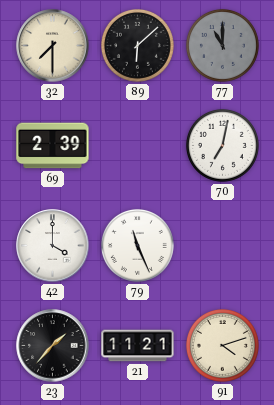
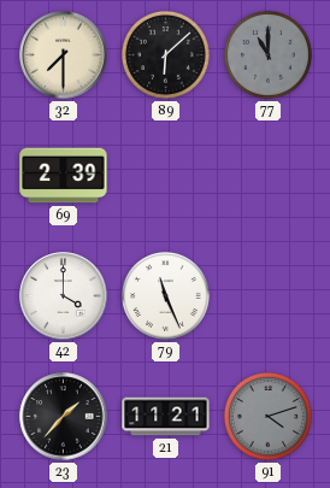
70: 7:02 -> none (222, 145)
91 dial: cream -> grey (267, 416)
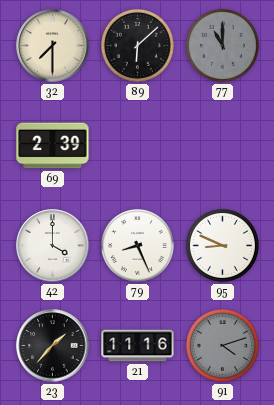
79: 11:26 -> 8:26 (137, 245)
95: none -> 8:49 (222, 245)
21: 11:21 -> 11:16 (138, 346)
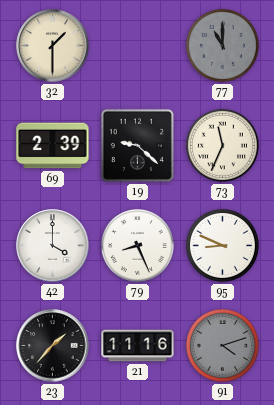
32: 7:30 -> 1:30 (53, 46)
89: 6:08 -> none (137, 45)
19: none -> 9:22 (137, 145)
73: none -> 11:34 (222, 145)
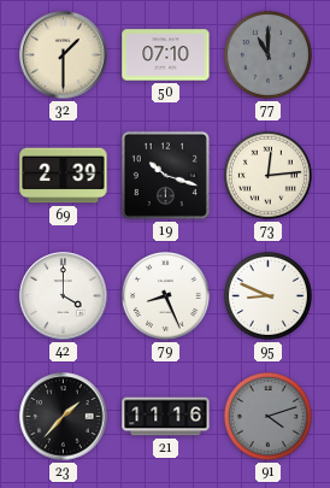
50: none -> 07:10 (166, 55)
19: 9:22 -> 10:18 (165, 175)
73: 11:34 -> 12:14 (267, 175)
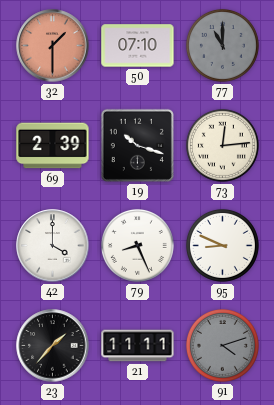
32 dial: cream -> salmon (53, 46)
21: 11:16 -> 11:11 (138, 346)
